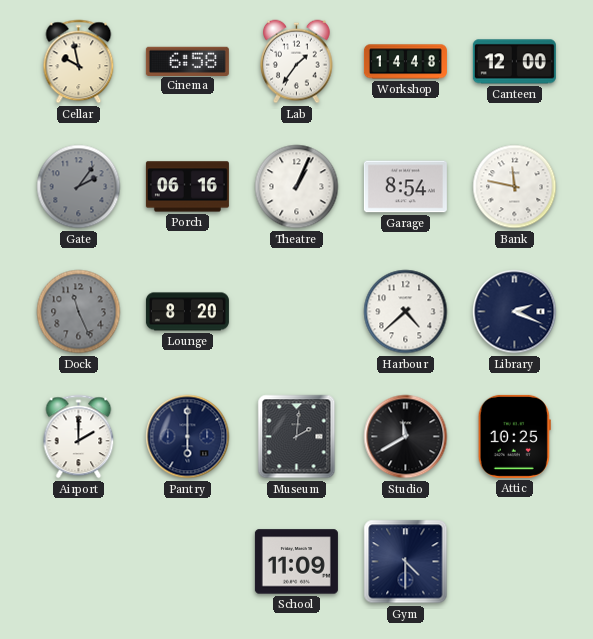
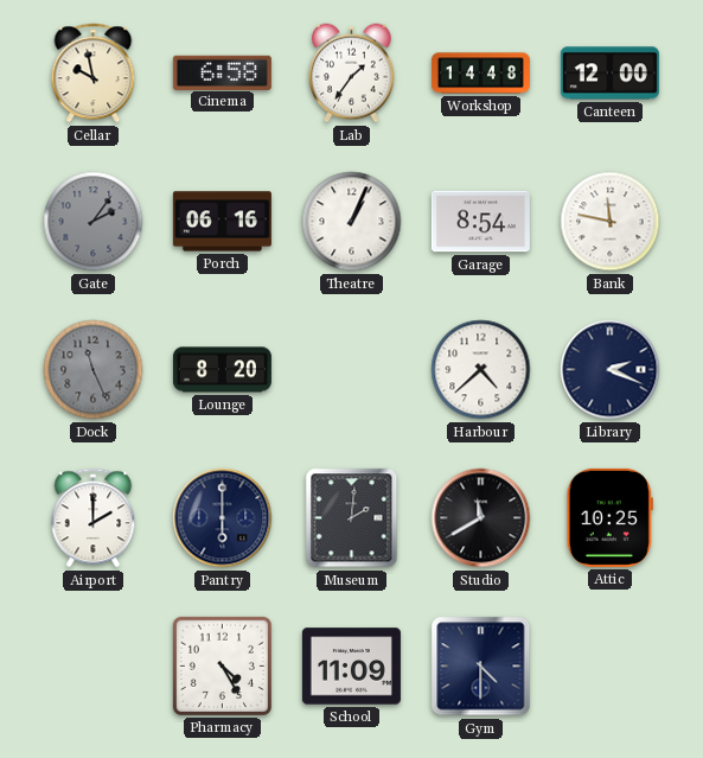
Pharmacy: none -> 4:25 (222, 665)
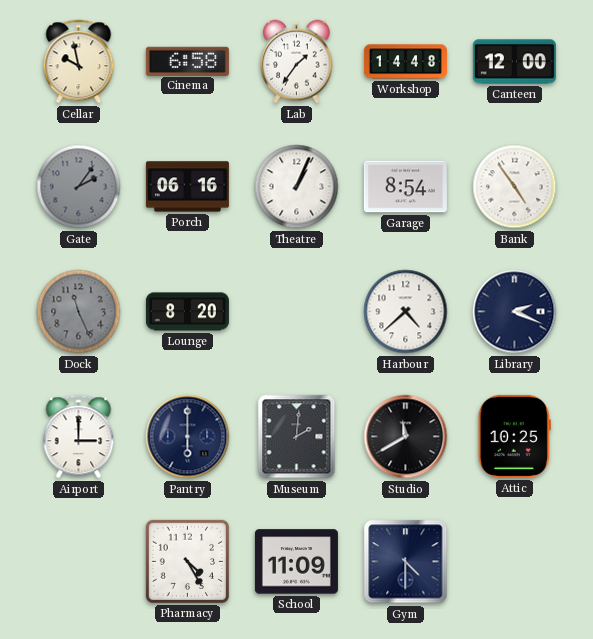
Bank: 11:47 -> 4:54 (515, 187)
Airport: 2:00 -> 3:00 (79, 437)
